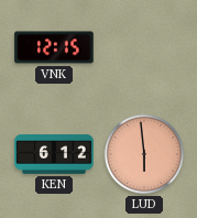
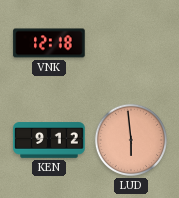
VNK: 12:15 -> 12:18 (49, 43)
KEN: 6:12 -> 9:12 (49, 140)
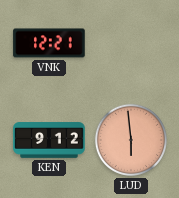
VNK: 12:18 -> 12:21 (49, 43)
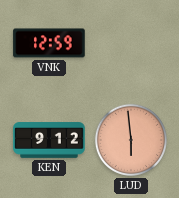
VNK: 12:21 -> 12:59 (49, 43)
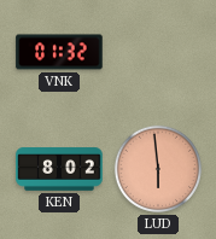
VNK: 12:59 -> 01:32 (59, 52)
KEN: 9:12 -> 8:02 (59, 169)
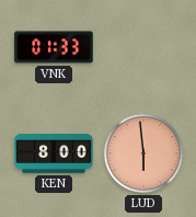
VNK: 01:32 -> 01:33 (54, 47)
KEN: 8:02 -> 8:00 (54, 153)
